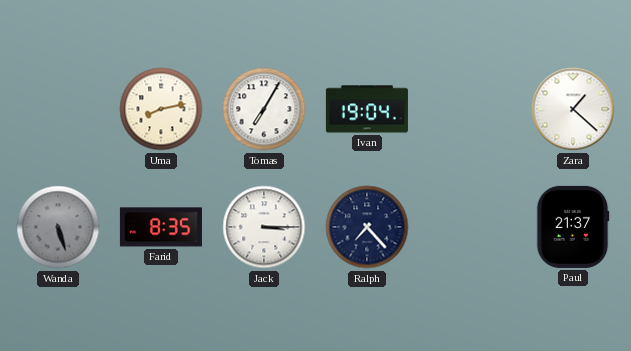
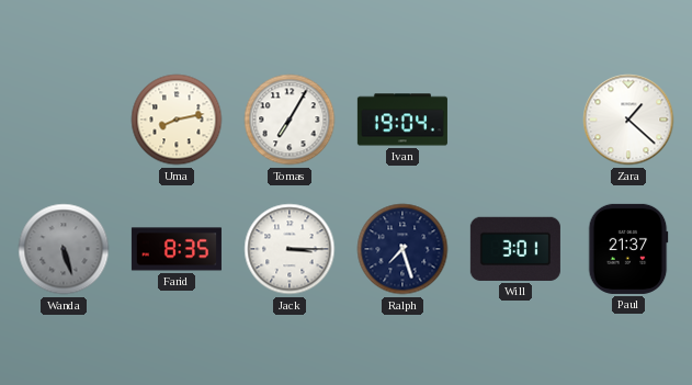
Ralph: 7:23 -> 7:27 (402, 249)
Will: none -> 3:01 (515, 249)
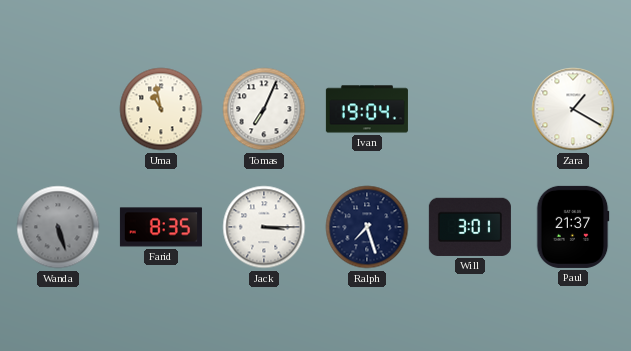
Uma: 8:13 -> 10:58 (161, 109)
Tomas: 7:05 -> 7:04 (264, 109)
Zara: 1:22 -> 1:20 (573, 109)
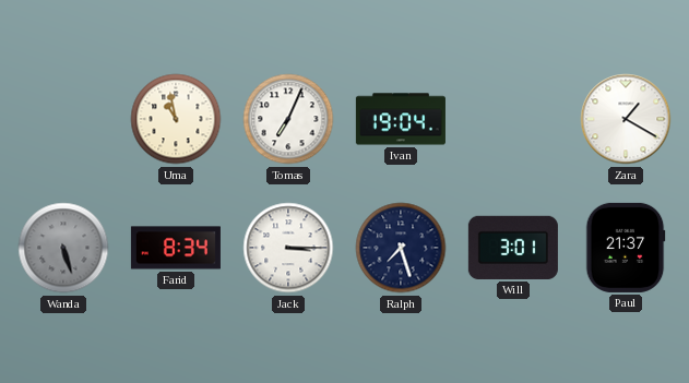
Farid: 8:35 -> 8:34 (176, 248)
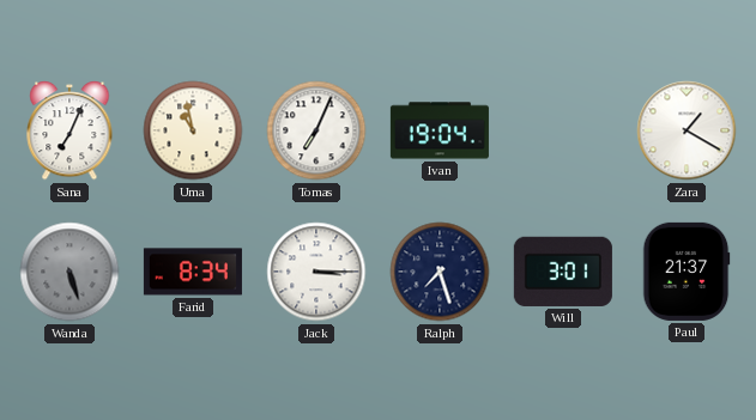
Sana: none -> 7:04 (69, 130)
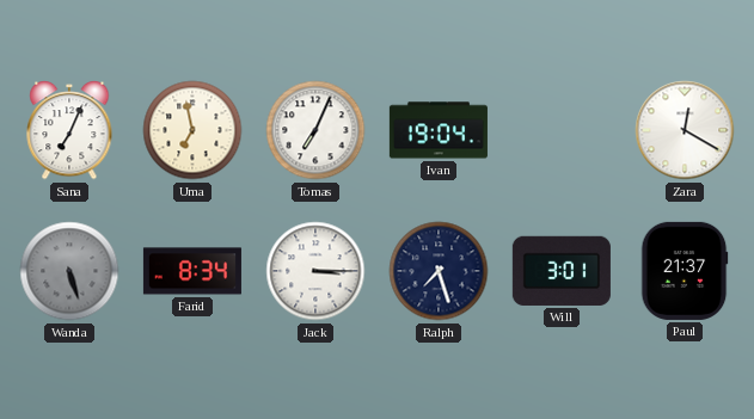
Uma: 10:58 -> 6:58 (192, 130)
Zara: 1:20 -> 12:20 (685, 130)
